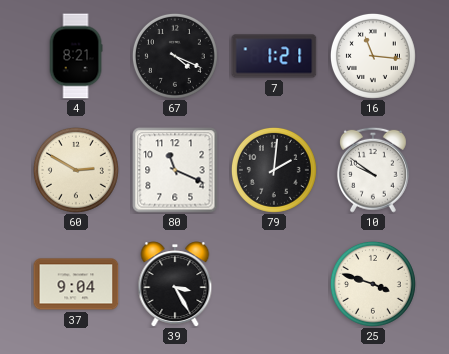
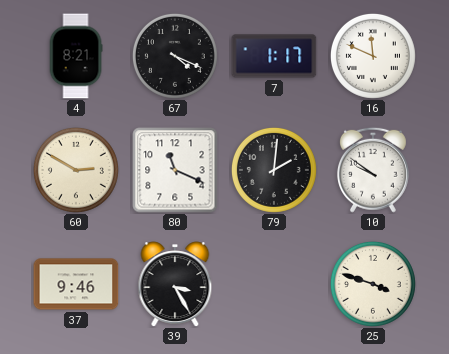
7: 1:21 -> 1:17 (274, 56)
16: 11:16 -> 11:49 (373, 56)
37: 9:04 -> 9:46 (76, 284)
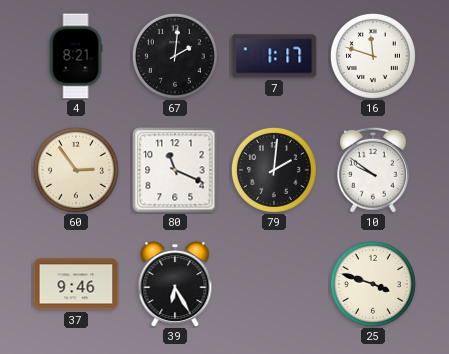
67: 4:19 -> 2:01 (175, 56)
16: 11:49 -> 11:48 (373, 56)
60: 2:50 -> 2:54 (76, 170)
39: 3:25 -> 6:25 (175, 284)
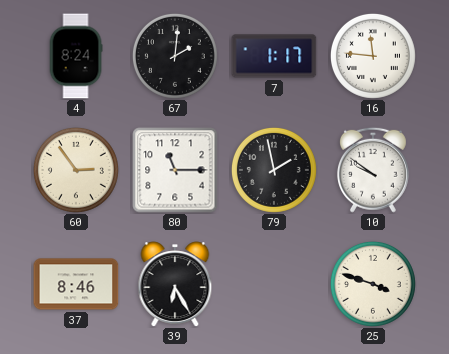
4: 8:21 -> 8:24 (76, 56)
16: 11:48 -> 11:46 (373, 56)
80: 11:19 -> 11:15 (175, 170)
79: 2:01 -> 1:58 (274, 170)
37: 9:46 -> 8:46 (76, 284)
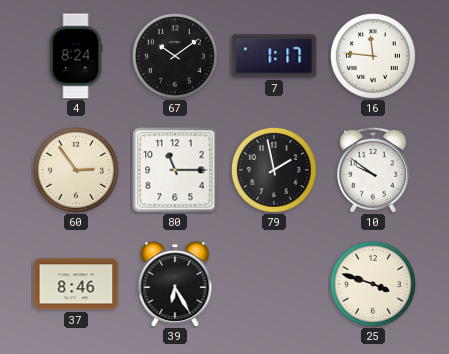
67: 2:01 -> 10:09 (175, 56)
